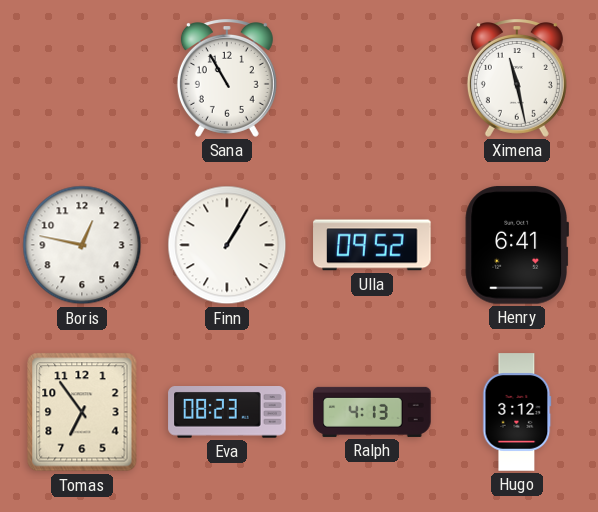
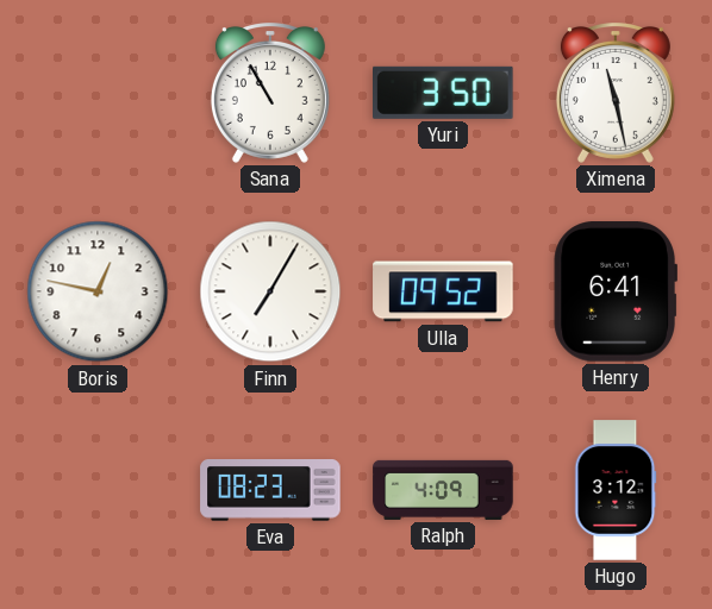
Yuri: none -> 3:50 (444, 93)
Finn: 1:05 -> 7:05 (270, 291)
Tomas: 6:54 -> none (82, 412)
Ralph: 4:13 -> 4:09 (443, 490)
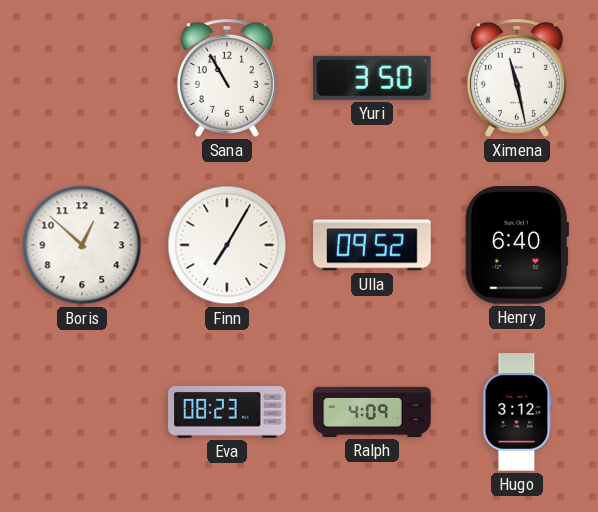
Boris: 12:47 -> 12:52 (82, 245)
Henry: 6:41 -> 6:40 (516, 245)
